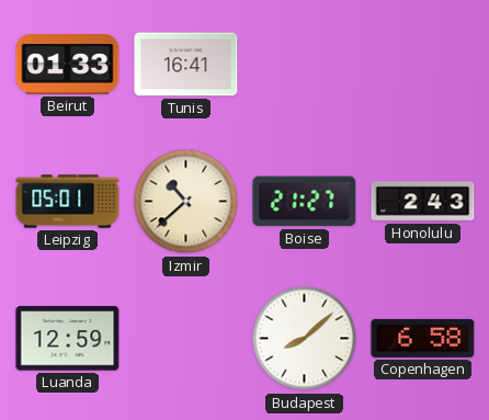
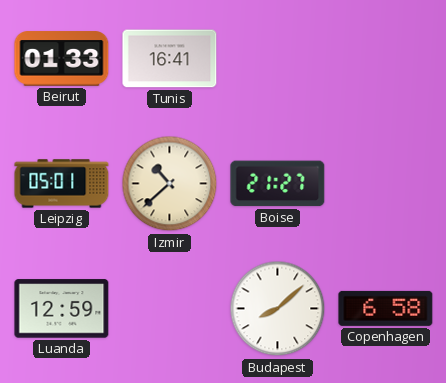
Honolulu: 2:43 -> none (423, 202)
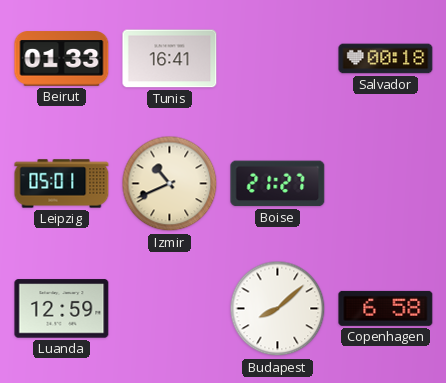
Salvador: none -> 00:18 (386, 59)
Izmir: 10:38 -> 10:41 (170, 184)
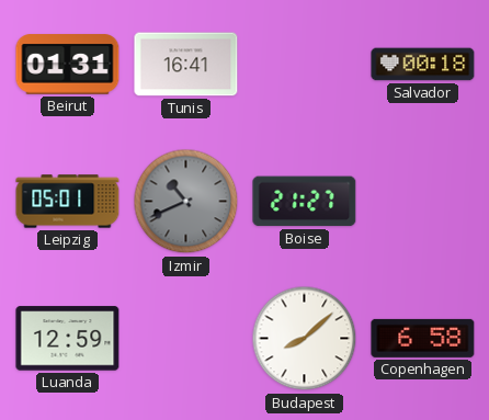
Beirut: 01:33 -> 01:31 (68, 65)
Izmir dial: cream -> grey (186, 202)
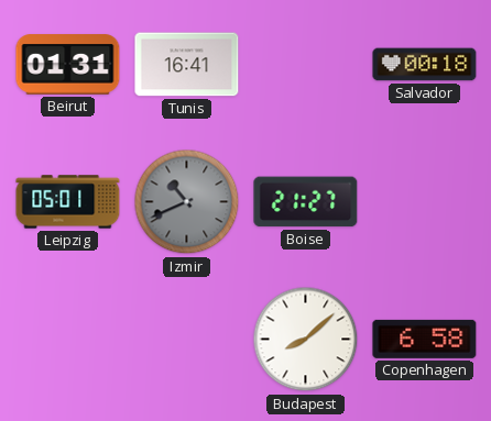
Luanda: 12:59 -> none (68, 339)
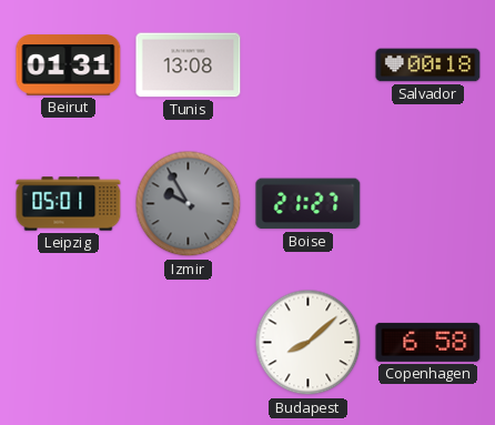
Tunis: 16:41 -> 13:08 (189, 65)
Izmir: 10:41 -> 9:55 (189, 204)
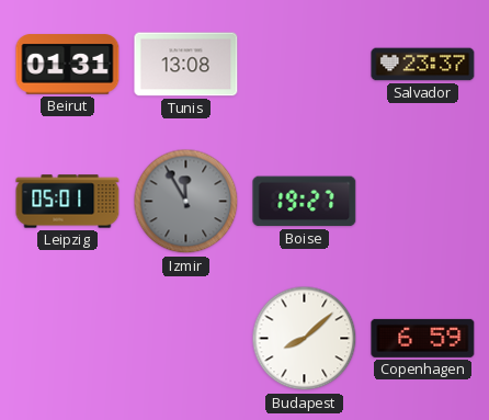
Salvador: 00:18 -> 23:37 (423, 65)
Izmir: 9:55 -> 11:55 (186, 202)
Boise: 21:27 -> 19:27 (305, 202)
Copenhagen: 6:58 -> 6:59 (423, 338)
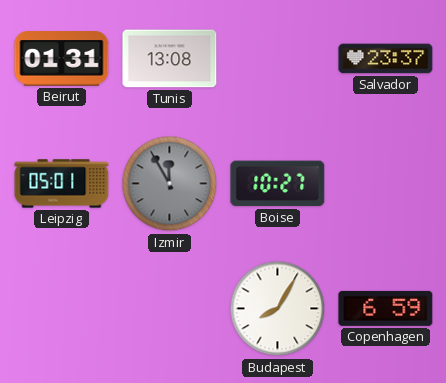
Boise: 19:27 -> 10:27 (278, 184)
Budapest: 8:08 -> 8:05 (278, 309)
